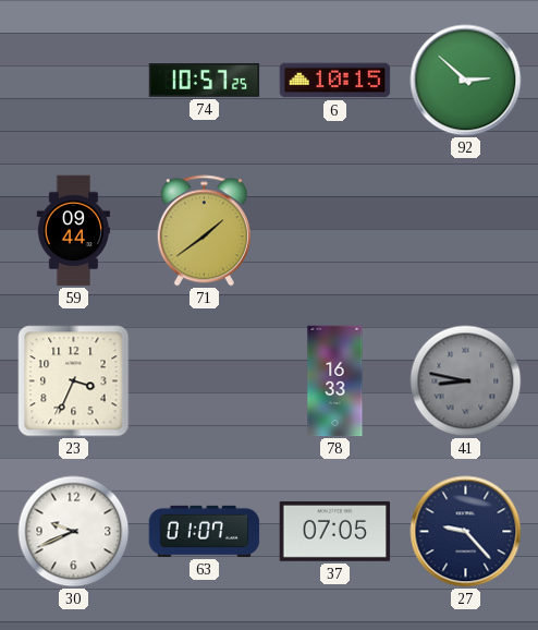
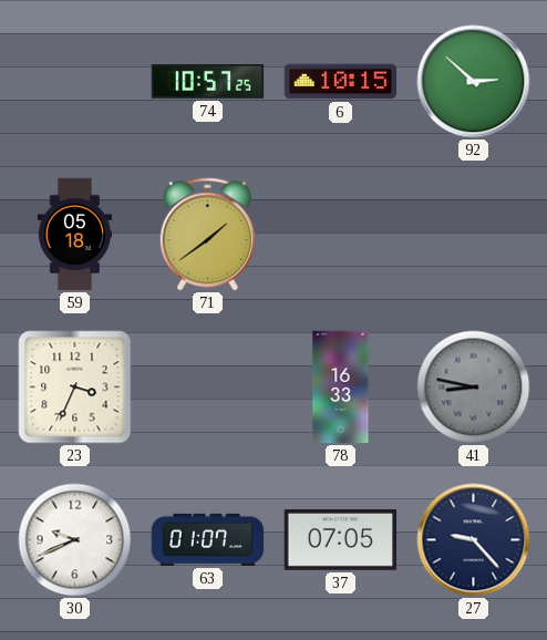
59: 09:44 -> 05:18 (74, 235)
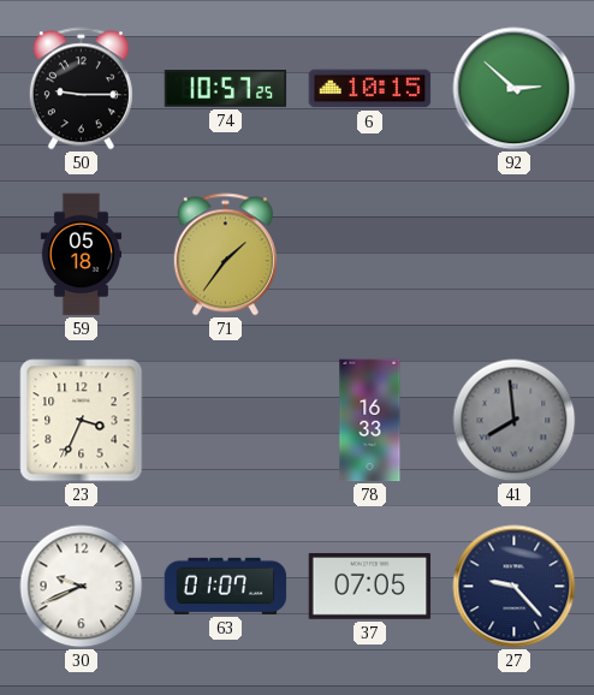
50: none -> 9:15 (81, 89)
71: 1:39 -> 1:36 (225, 255)
41: 8:47 -> 7:59 (515, 421)
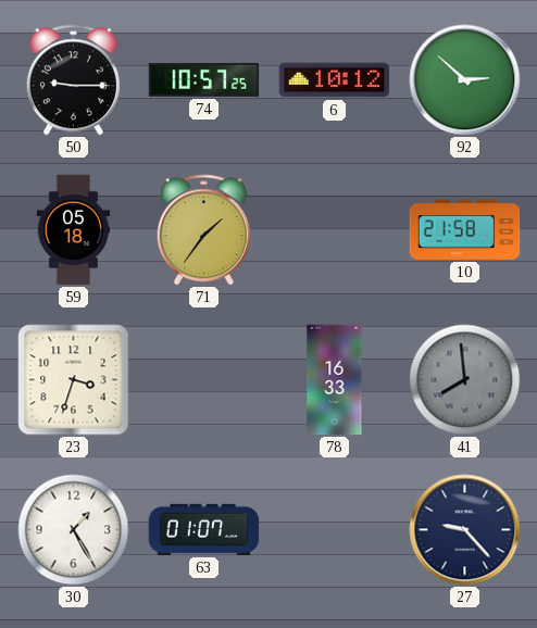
6: 10:15 -> 10:12 (335, 80)
10: none -> 21:58 (465, 229)
23: 3:34 -> 3:33 (74, 380)
30: 9:41 -> 1:25 (74, 530)
37: 07:05 -> none (370, 586)
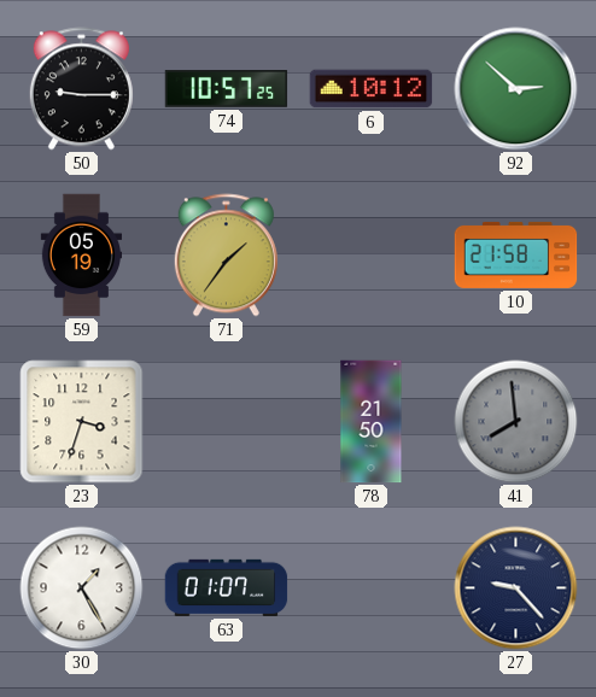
59: 05:18 -> 05:19 (81, 256)
78: 16:33 -> 21:50 (372, 422)
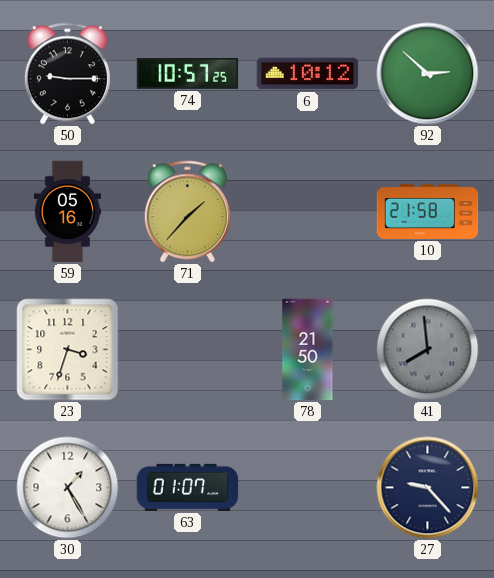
59: 05:19 -> 05:16 (67, 212)
71: 1:36 -> 1:37 (187, 212)
